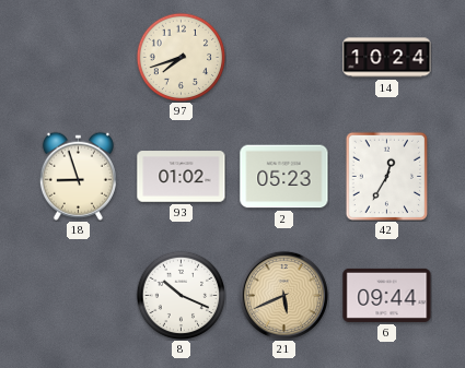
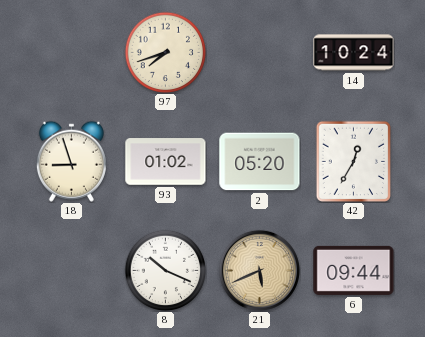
2: 05:23 -> 05:20 (260, 162)
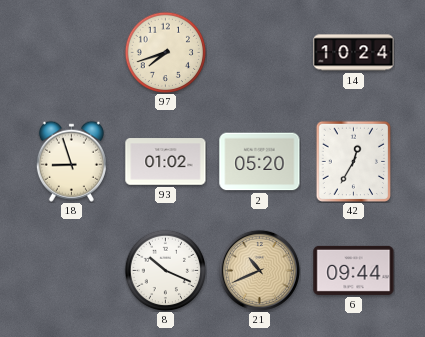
21: 5:41 -> 10:41 (259, 270)
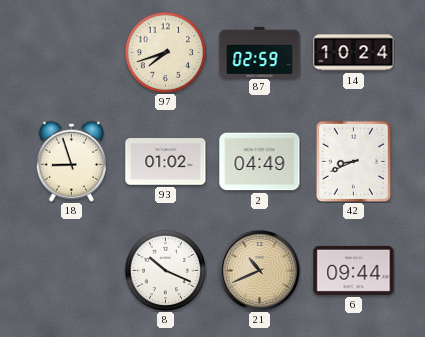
87: none -> 02:59 (260, 52)
2: 05:20 -> 04:49 (260, 162)
42: 12:35 -> 8:41 (353, 161)
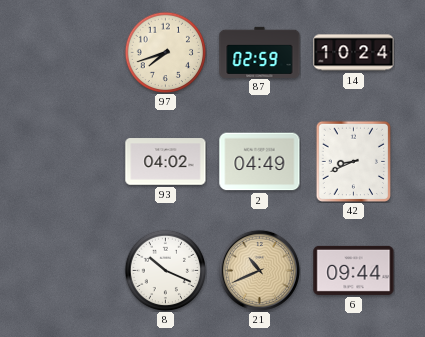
18: 8:57 -> none (71, 161)
93: 01:02 -> 04:02 (166, 162)
